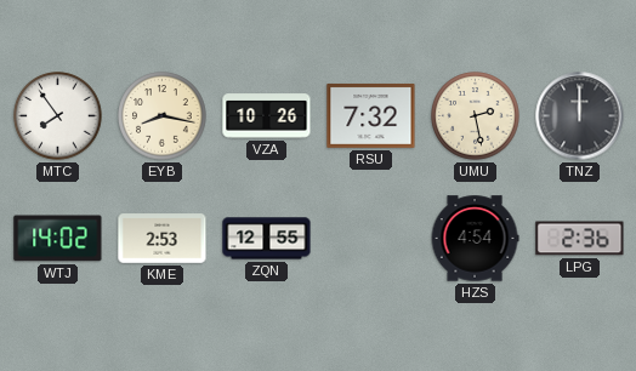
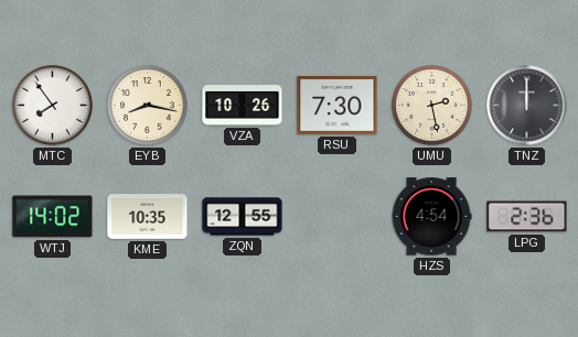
RSU: 7:32 -> 7:30 (338, 106)
KME: 2:53 -> 10:35 (148, 217)
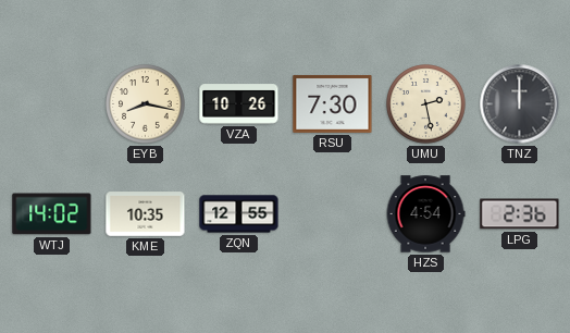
MTC: 7:54 -> none (53, 106)
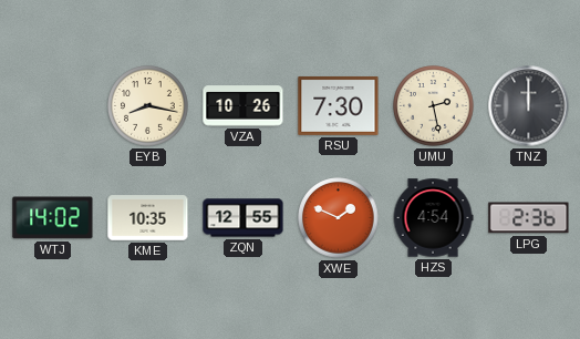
XWE: none -> 1:49 (339, 218)
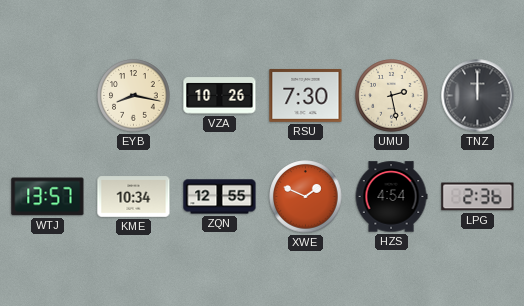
WTJ: 14:02 -> 13:57 (48, 197)
KME: 10:35 -> 10:34 (134, 197)
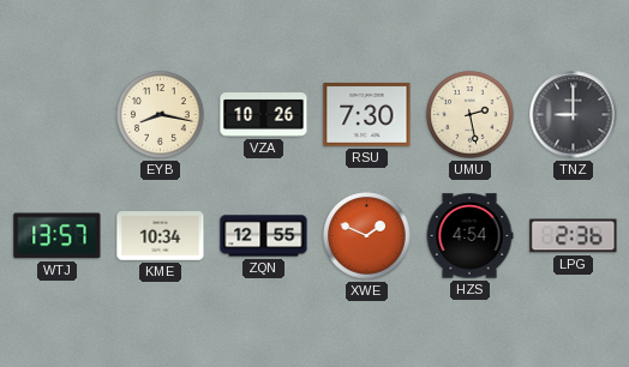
TNZ: 12:00 -> 9:00 (574, 115)
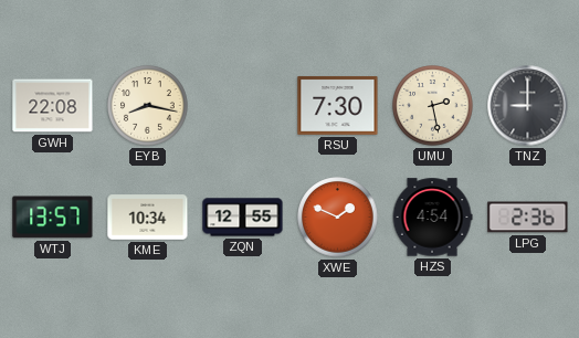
GWH: none -> 22:08 (53, 106)
VZA: 10:26 -> none (264, 115)
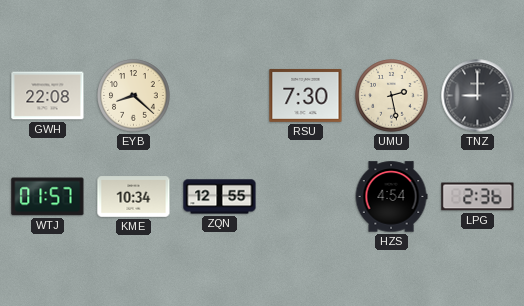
EYB: 8:17 -> 8:22 (134, 96)
WTJ: 13:57 -> 01:57 (48, 197)
XWE: 1:49 -> none (338, 218)
